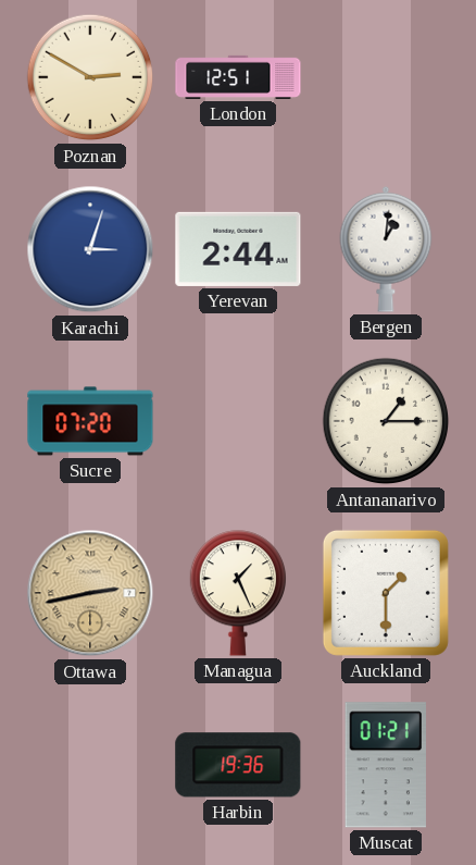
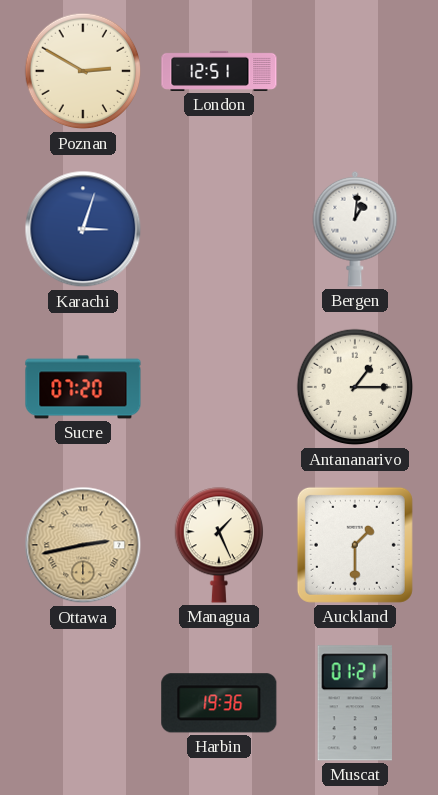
Yerevan: 2:44 -> none (238, 249)
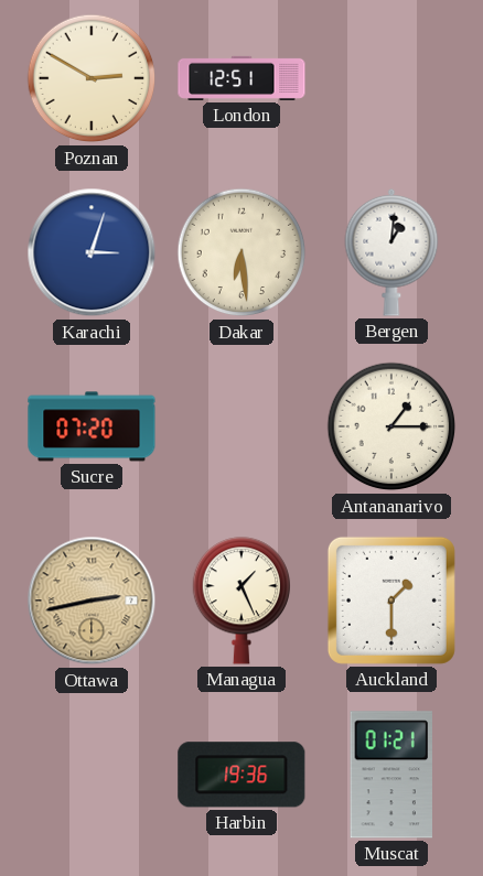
Dakar: none -> 6:29 (241, 252)
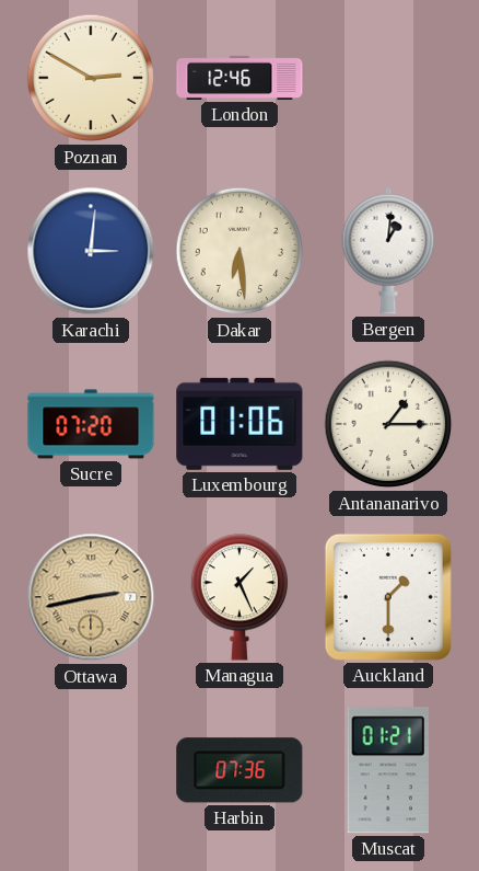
London: 12:51 -> 12:46 (240, 78)
Karachi: 3:03 -> 3:01 (91, 251)
Luxembourg: none -> 01:06 (240, 424)
Harbin: 19:36 -> 07:36 (240, 770)
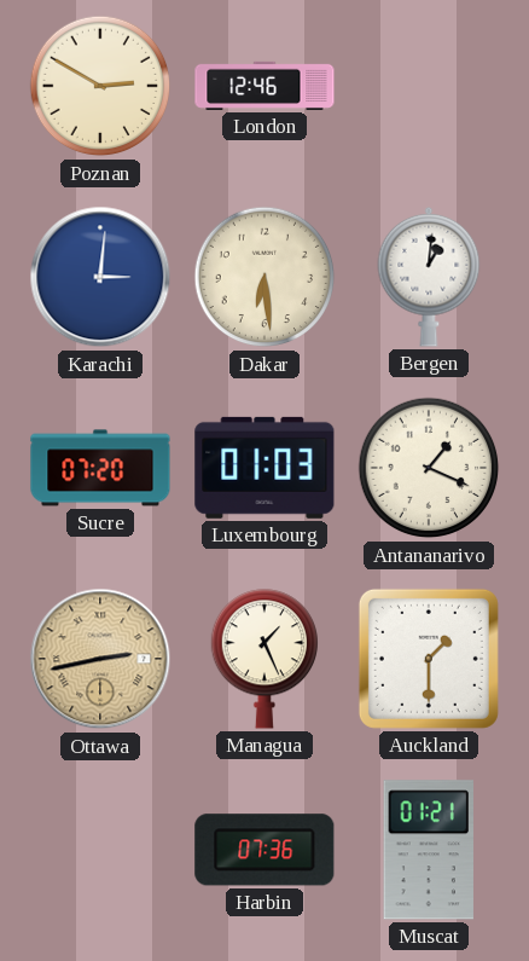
Luxembourg: 01:06 -> 01:03 (264, 468)
Antananarivo: 1:15 -> 1:19 (429, 468)
